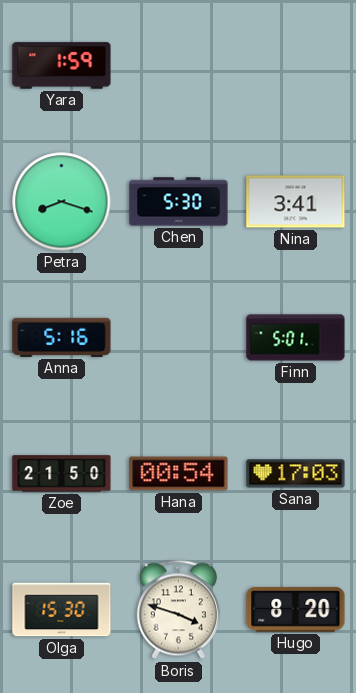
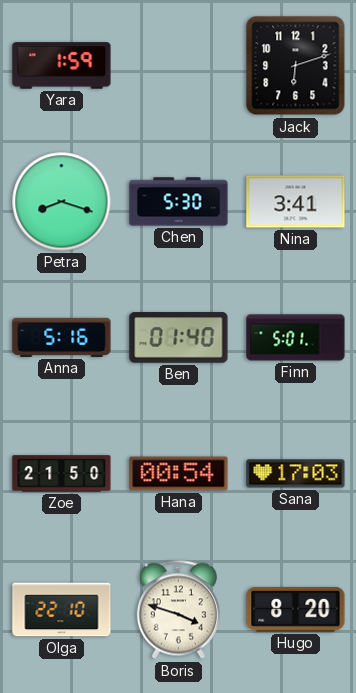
Jack: none -> 6:12 (296, 66)
Ben: none -> 01:40 (179, 338)
Olga: 15:30 -> 22:10 (62, 610)
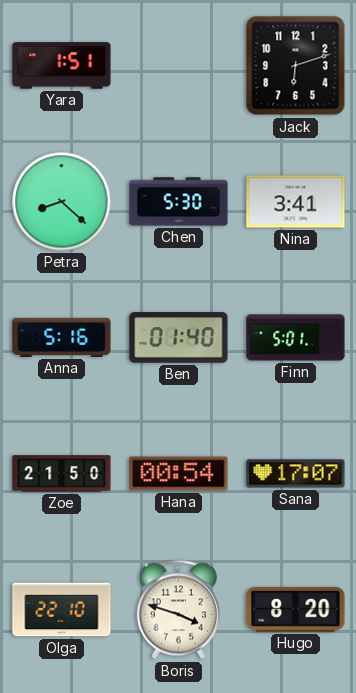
Yara: 1:59 -> 1:51 (62, 66)
Petra: 8:18 -> 8:22 (62, 202)
Sana: 17:03 -> 17:07 (296, 474)
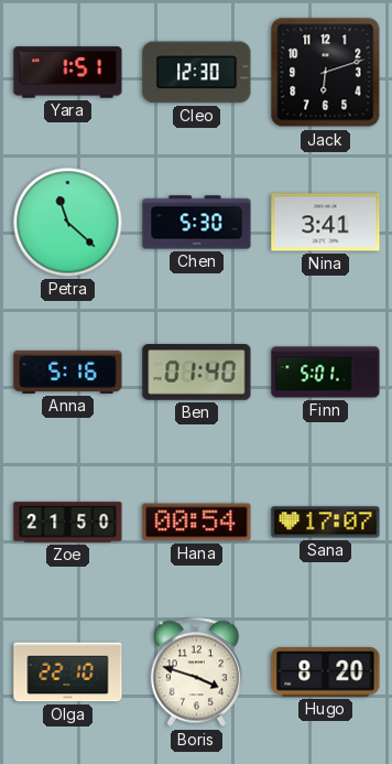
Cleo: none -> 12:30 (197, 73)
Petra: 8:22 -> 11:22 (68, 223)
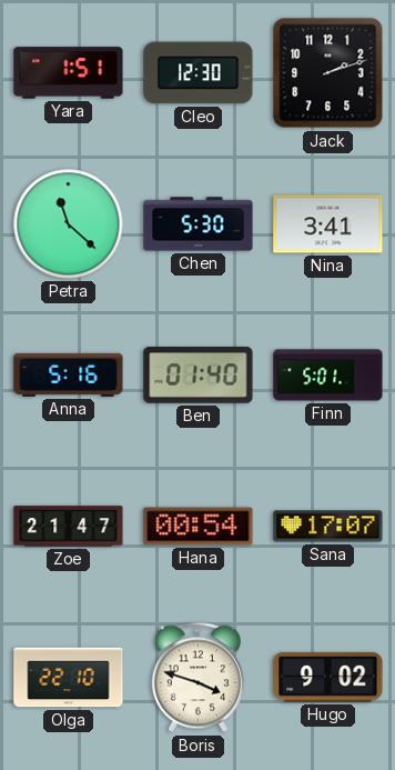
Jack: 6:12 -> 2:12 (328, 73)
Zoe: 21:50 -> 21:47 (69, 527)
Hugo: 8:20 -> 9:02 (328, 677)
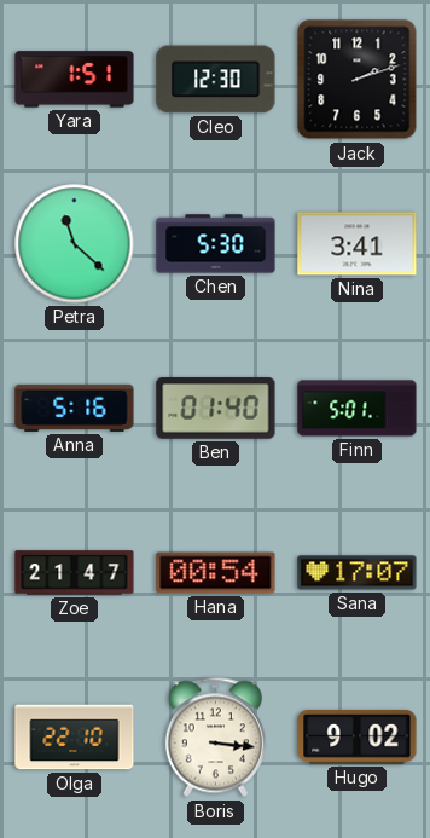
Boris: 3:48 -> 3:16 (215, 738)
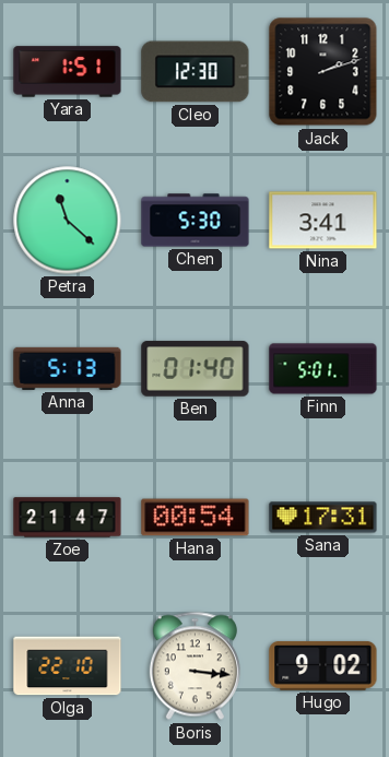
Anna: 5:16 -> 5:13 (68, 368)
Sana: 17:07 -> 17:31 (323, 518)
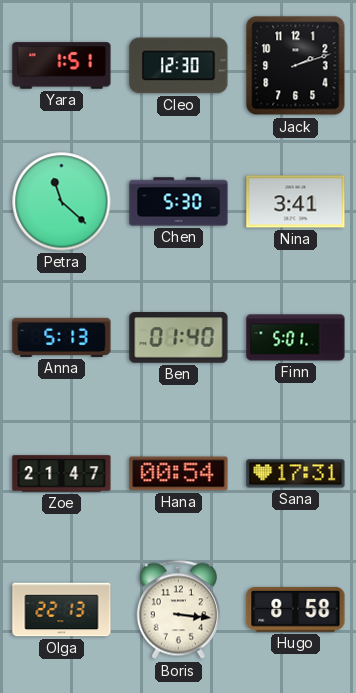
Olga: 22:10 -> 22:13 (62, 610)
Hugo: 9:02 -> 8:58 (296, 609)
